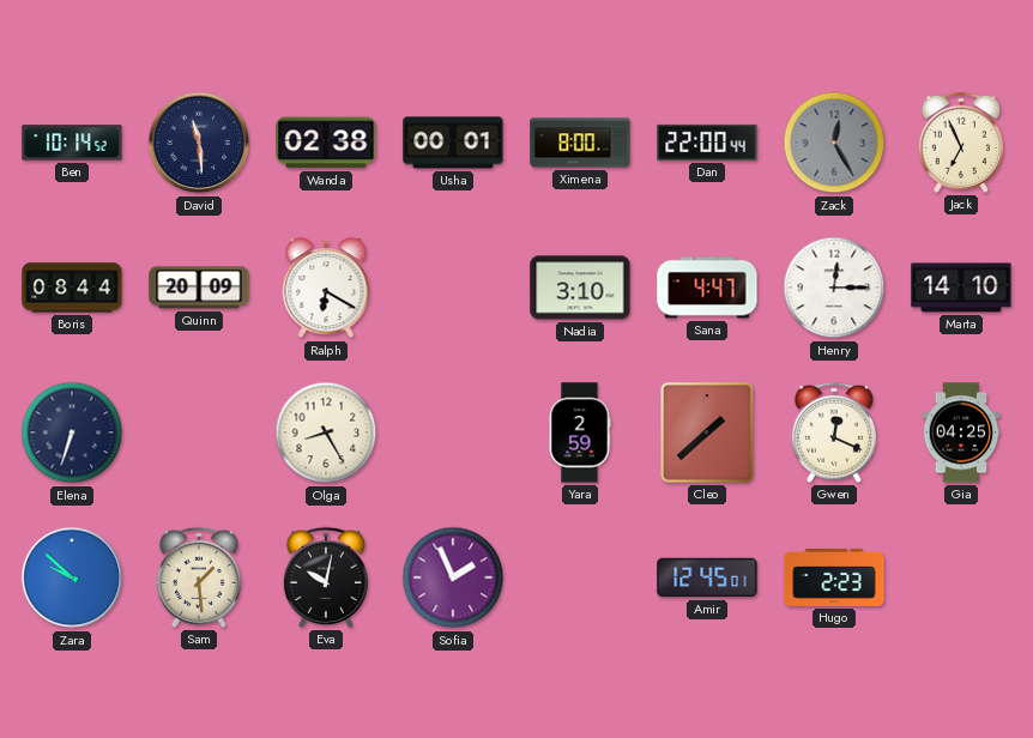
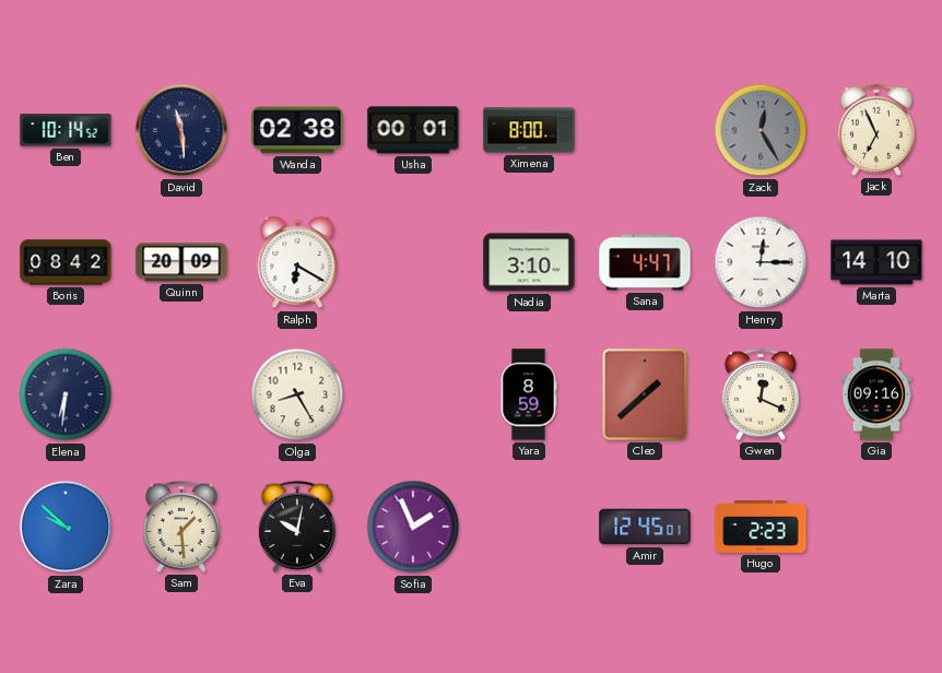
Dan: 22:00 -> none (707, 143)
Boris: 08:44 -> 08:42 (66, 262)
Elena: 6:33 -> 6:31 (66, 394)
Yara: 2:59 -> 8:59 (529, 394)
Gia: 04:25 -> 09:16 (876, 394)
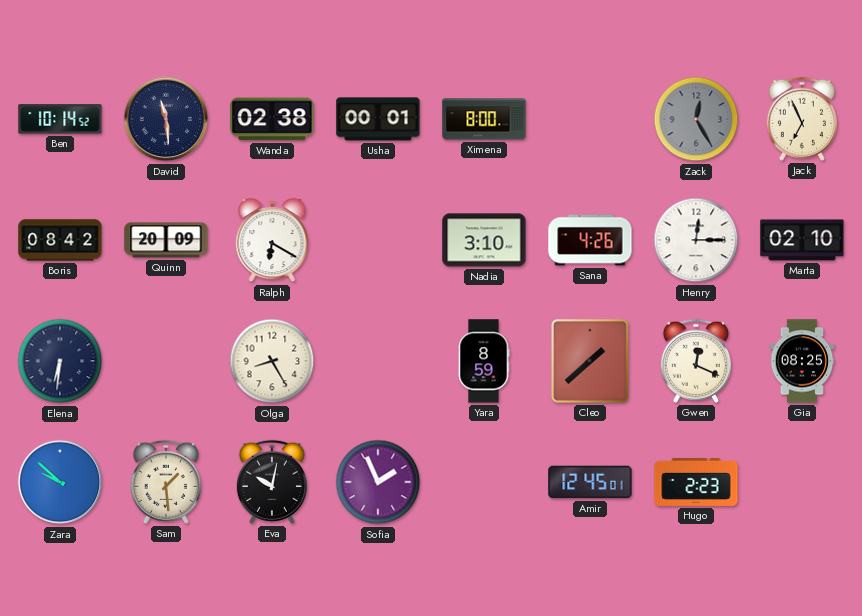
Sana: 4:47 -> 4:26 (590, 240)
Marta: 14:10 -> 02:10 (802, 240)
Gia: 09:16 -> 08:25 (802, 361)
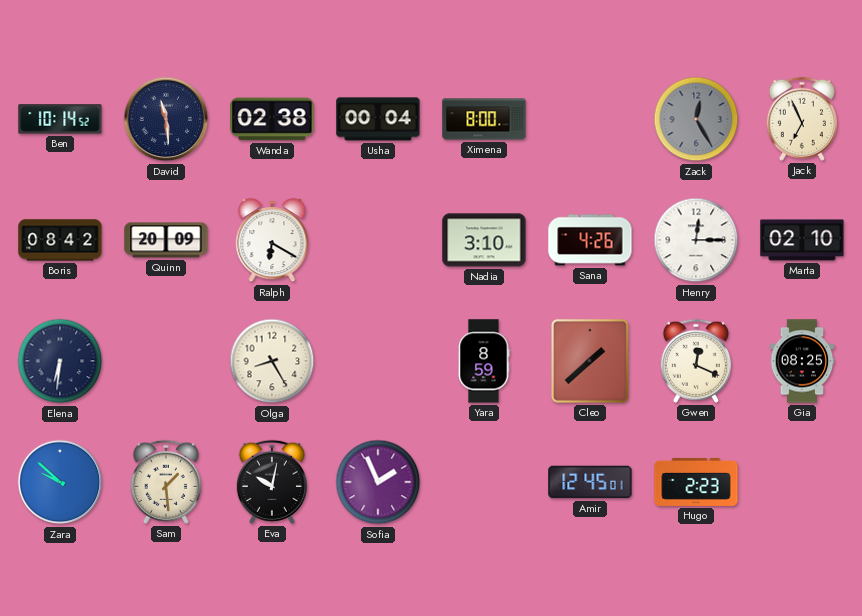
Usha: 00:01 -> 00:04 (378, 119)
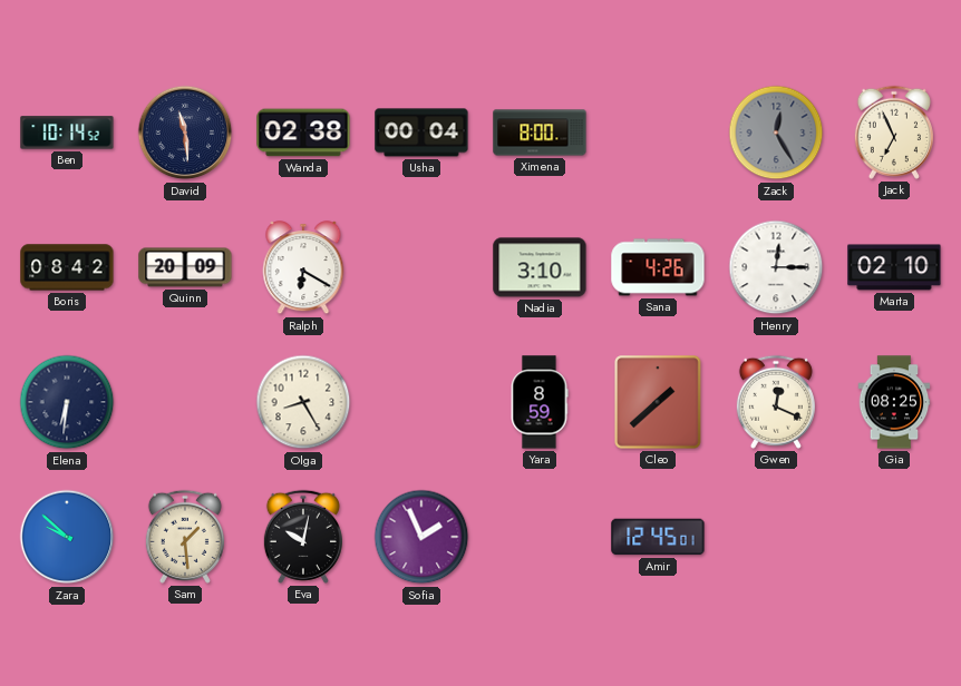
Hugo: 2:23 -> none (696, 482)
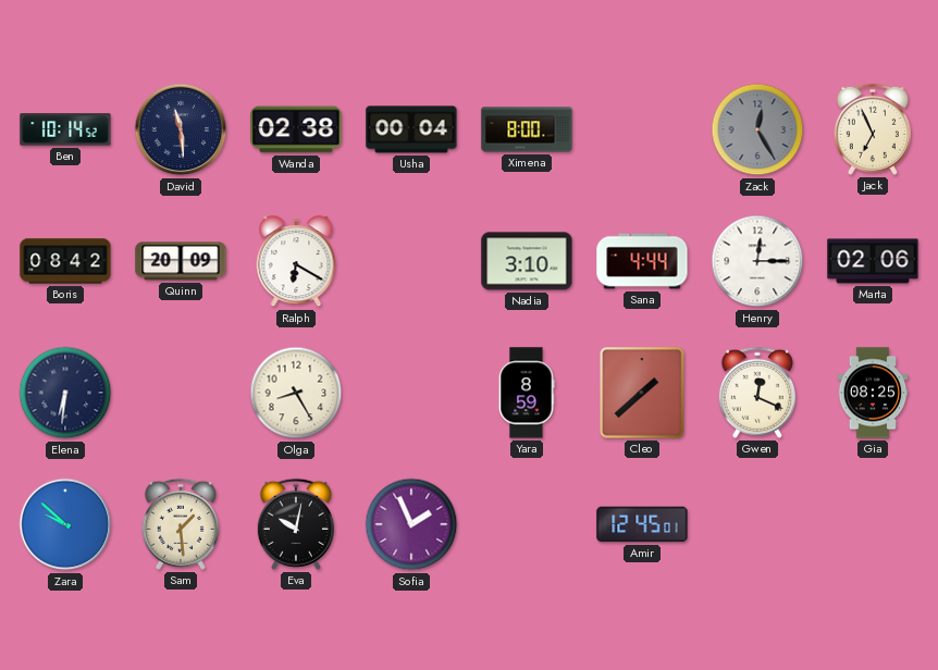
Sana: 4:26 -> 4:44 (642, 261)
Marta: 02:10 -> 02:06 (873, 261)
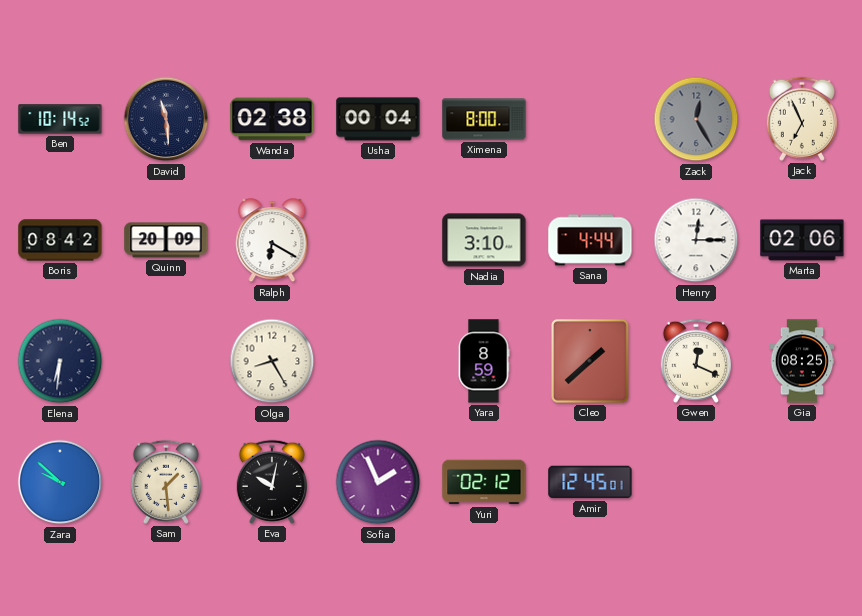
Yuri: none -> 02:12 (484, 482)
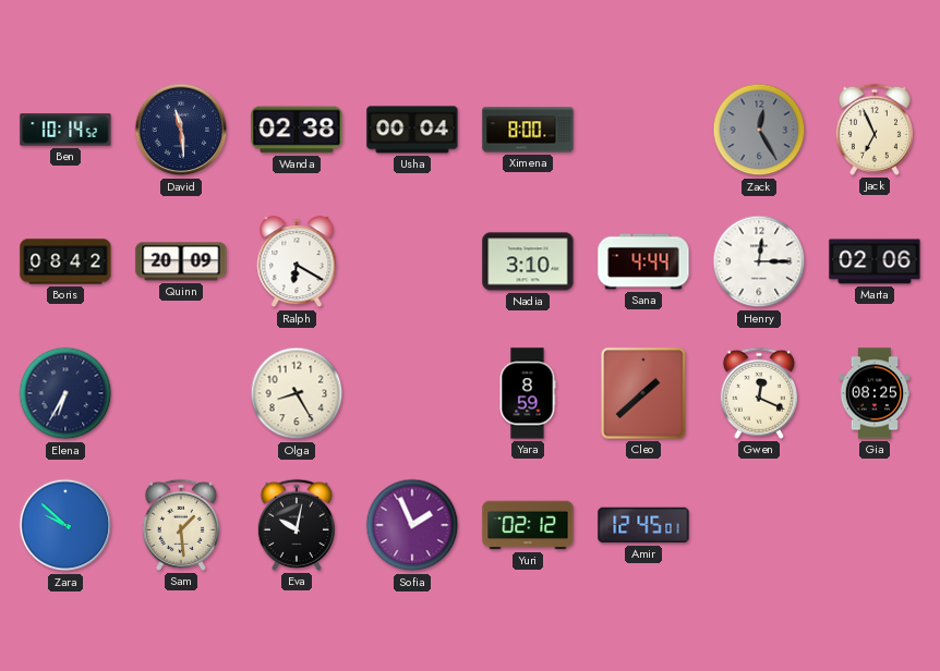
Elena: 6:31 -> 6:35 (65, 393)
